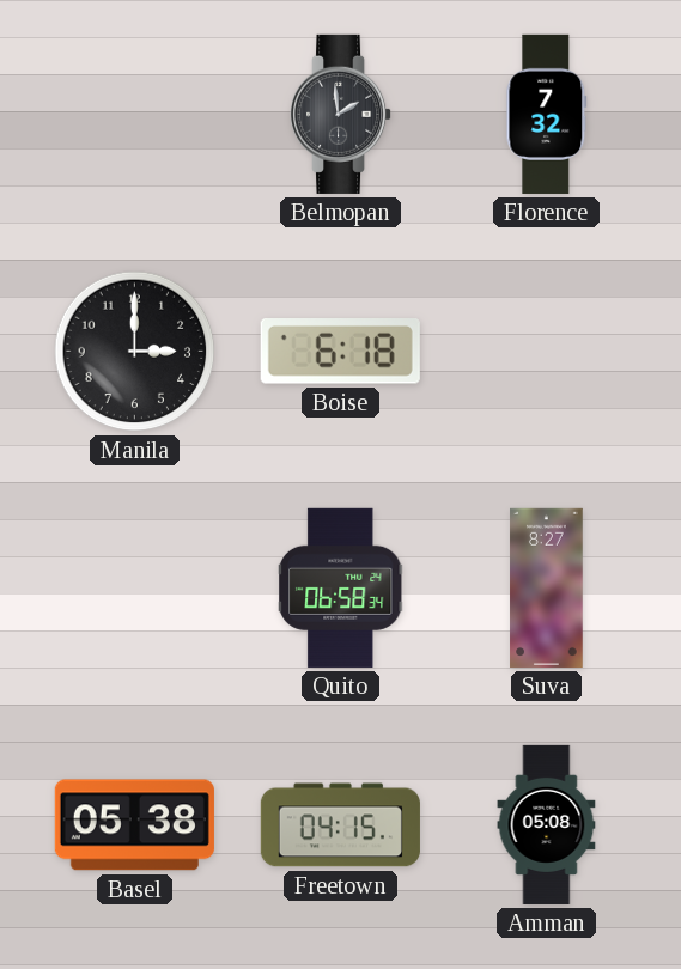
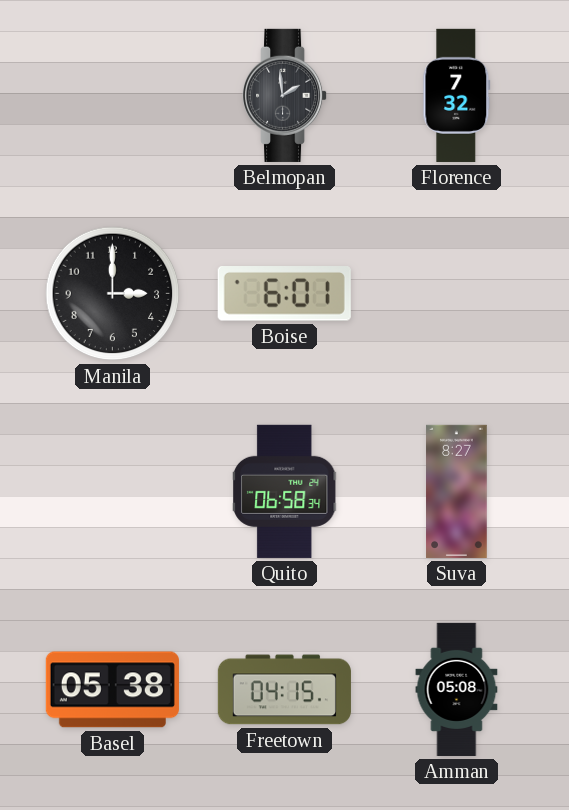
Boise: 6:18 -> 6:01 (284, 294)
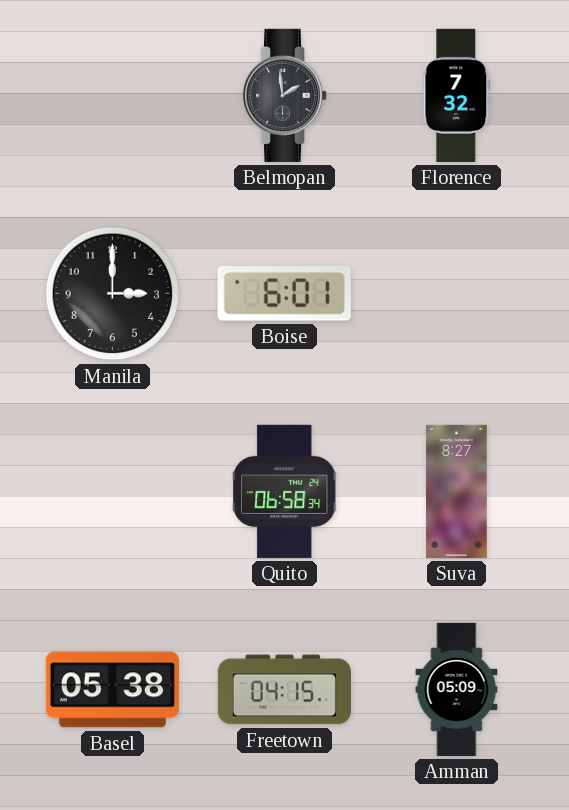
Amman: 05:08 -> 05:09 (457, 689)
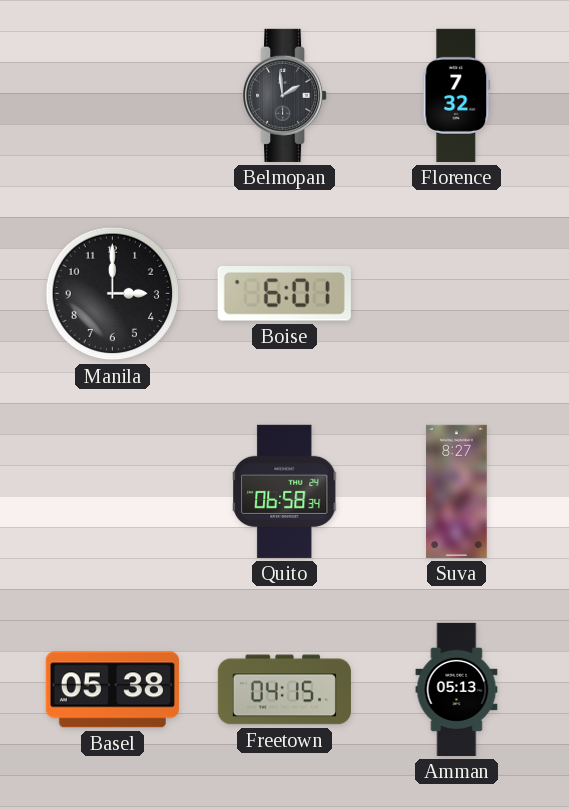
Amman: 05:09 -> 05:13 (457, 689)
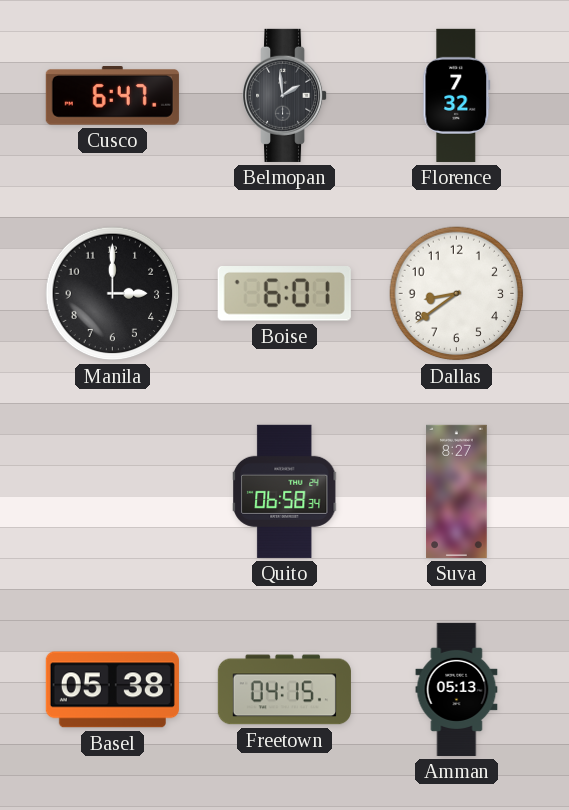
Cusco: none -> 6:47 (112, 96)
Dallas: none -> 8:39 (457, 294)
